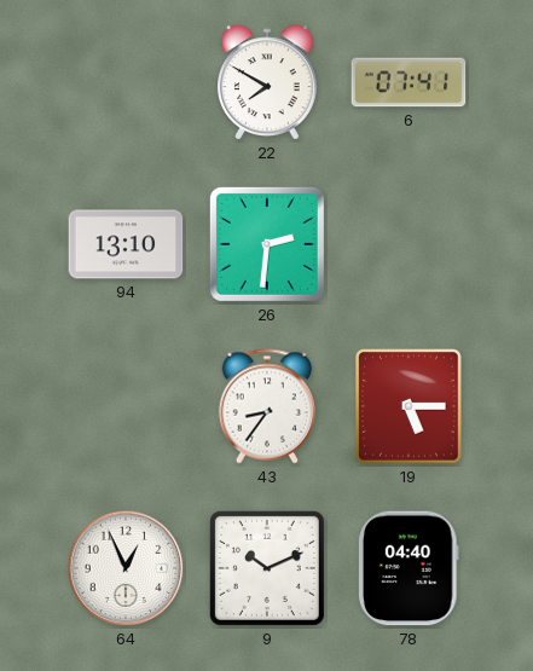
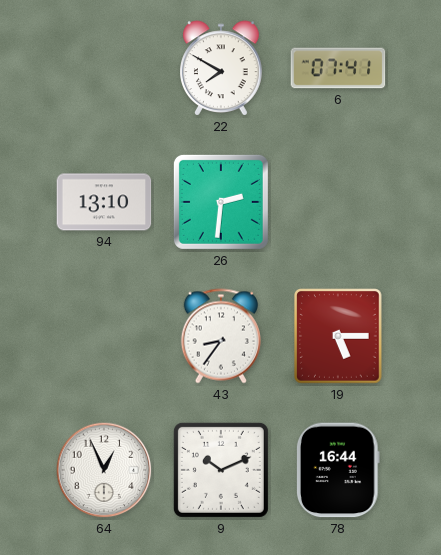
78: 04:40 -> 16:44 (338, 470)
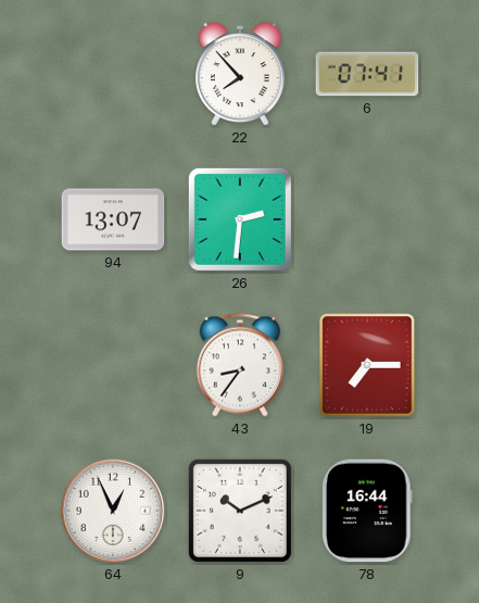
22: 7:50 -> 7:53 (241, 74)
94: 13:10 -> 13:07 (113, 219)
19: 5:15 -> 7:15 (368, 365)
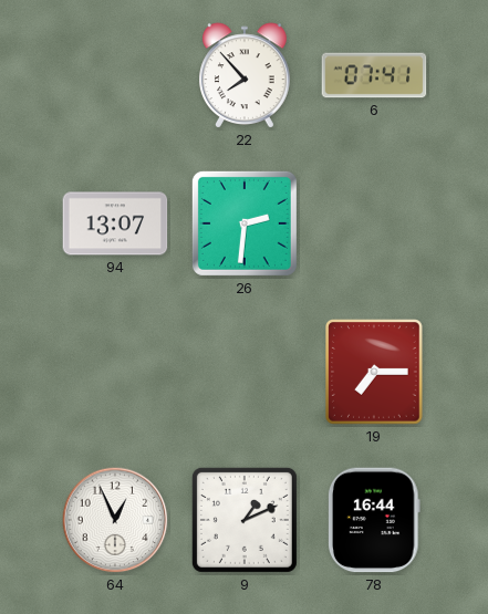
43: 8:36 -> none (240, 365)
9: 10:11 -> 1:11 (245, 520)
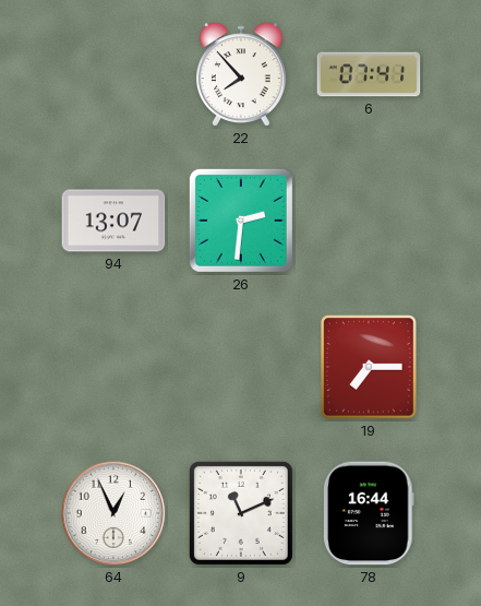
9: 1:11 -> 11:11 (241, 513)
